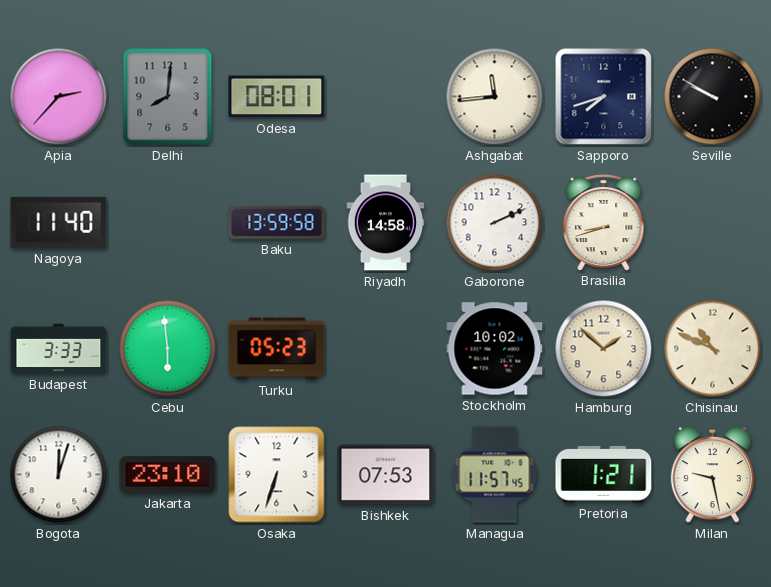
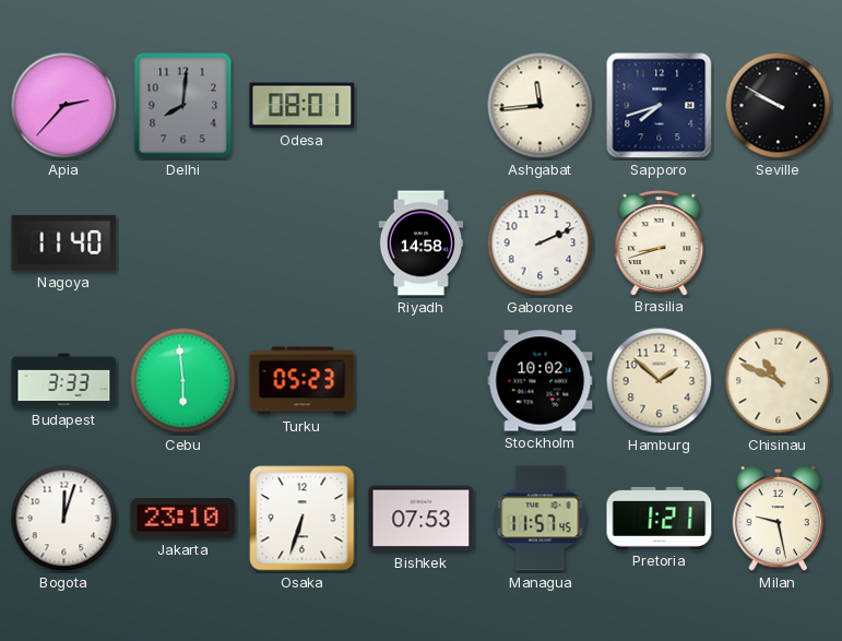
Baku: 13:59 -> none (277, 222)
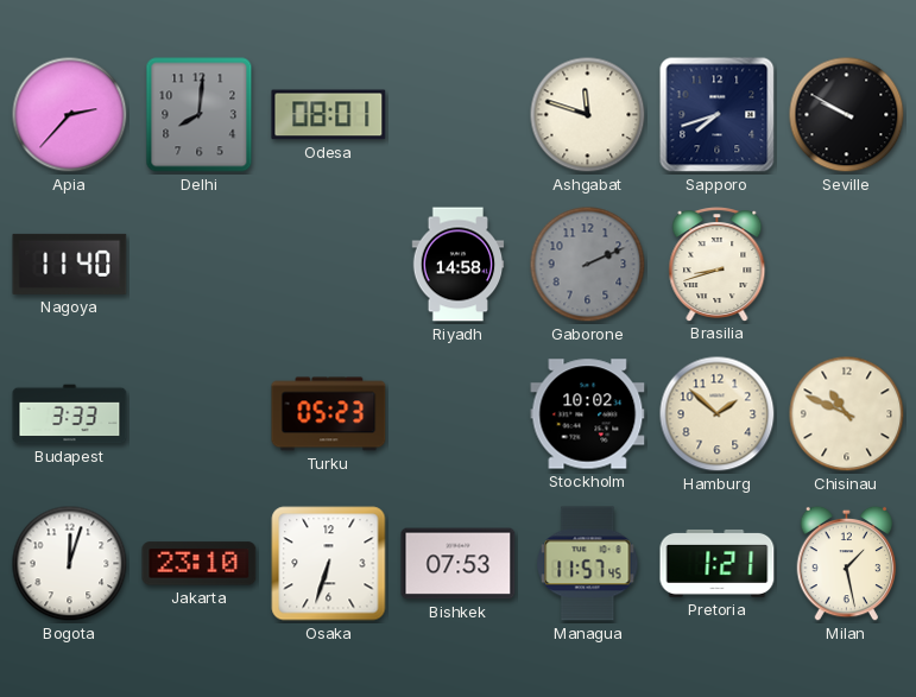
Ashgabat: 11:44 -> 11:48 (588, 115)
Gaborone dial: white -> grey (588, 265)
Cebu: 5:59 -> none (183, 381)
Milan: 9:28 -> 1:28 (847, 564)
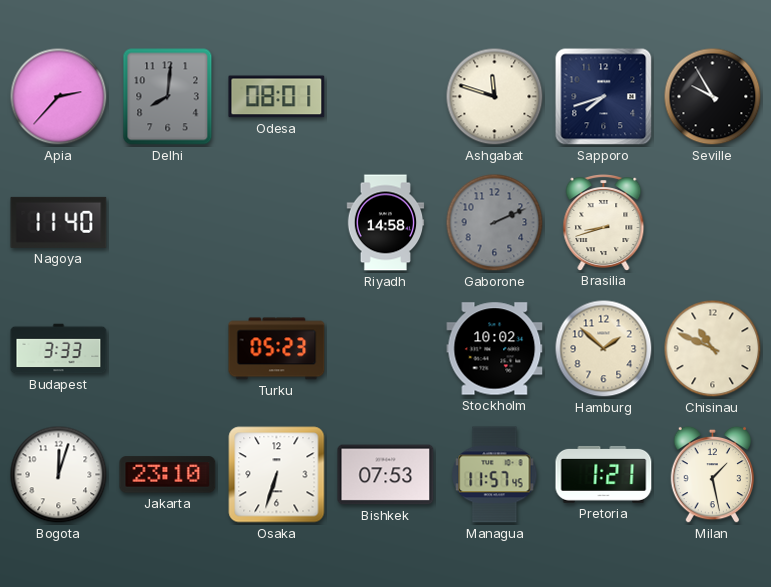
Seville: 9:50 -> 9:55 (713, 97)
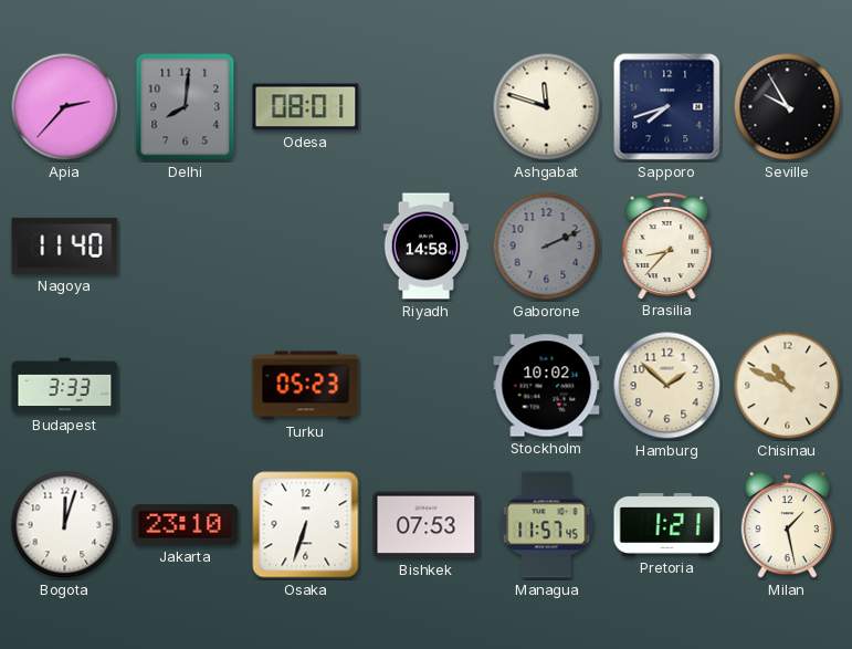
Brasilia: 8:42 -> 8:37 (667, 247)
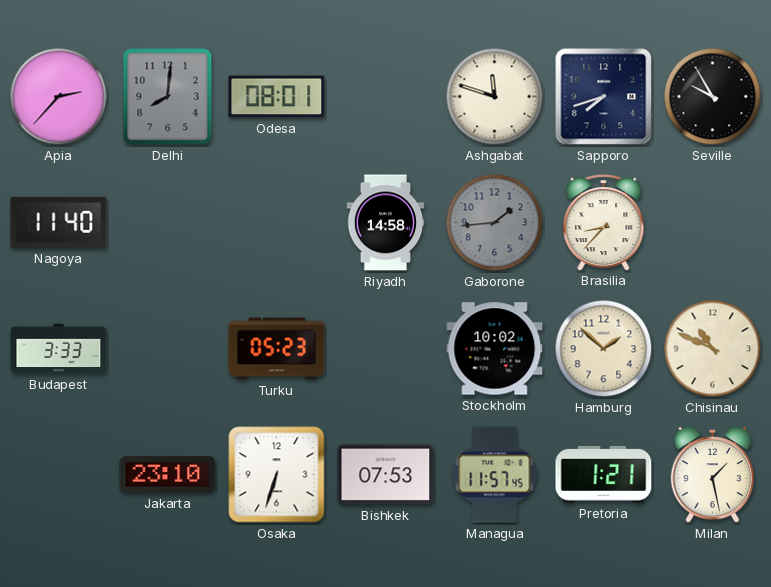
Gaborone: 2:11 -> 1:44 (495, 223)
Bogota: 12:03 -> none (65, 525)
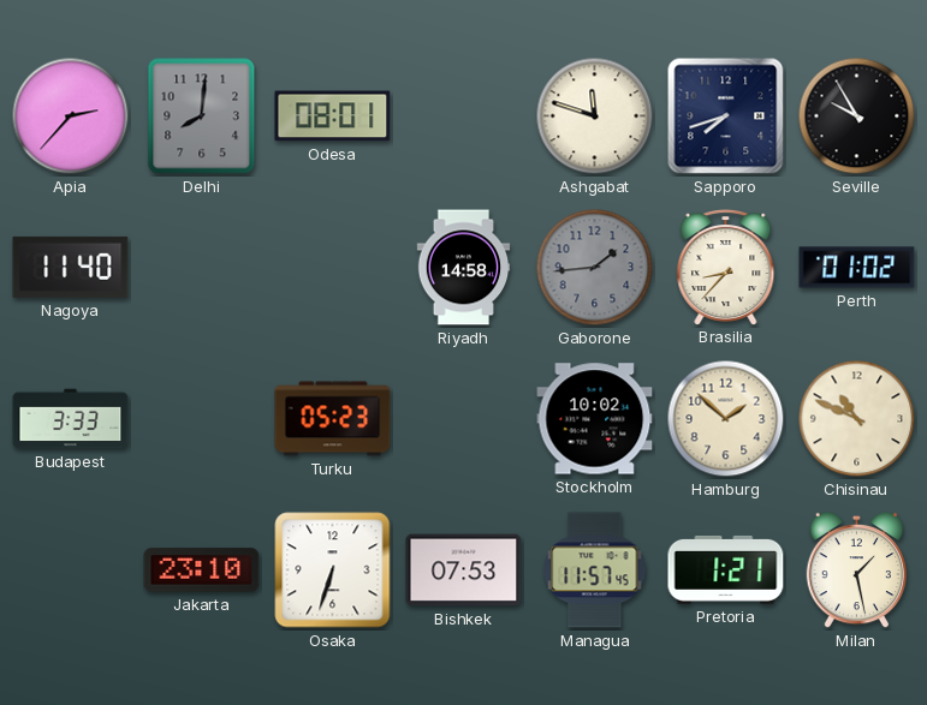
Perth: none -> 01:02 (857, 268)
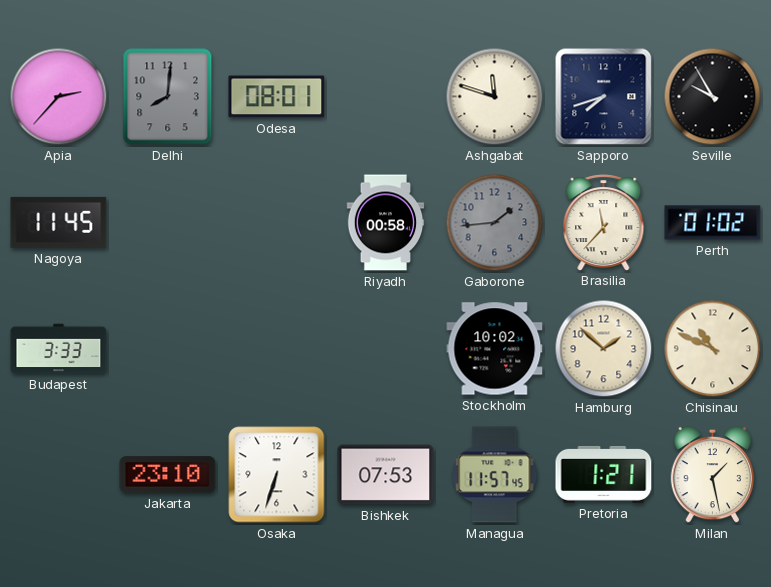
Nagoya: 11:40 -> 11:45 (59, 222)
Riyadh: 14:58 -> 00:58 (386, 223)
Brasilia: 8:37 -> 11:37 (604, 223)
Turku: 05:23 -> none (333, 419)
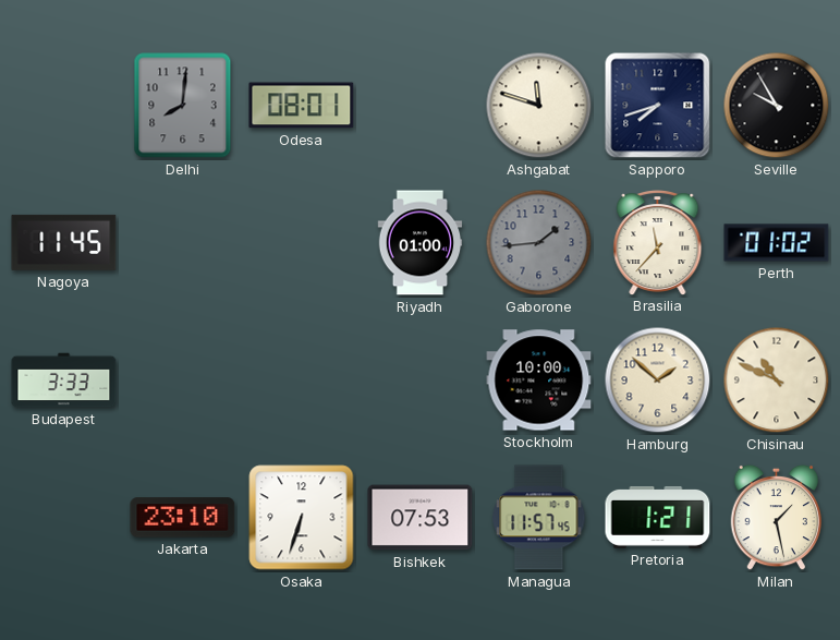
Apia: 2:37 -> none (59, 97)
Riyadh: 00:58 -> 01:00 (421, 243)
Stockholm: 10:02 -> 10:00 (539, 381)
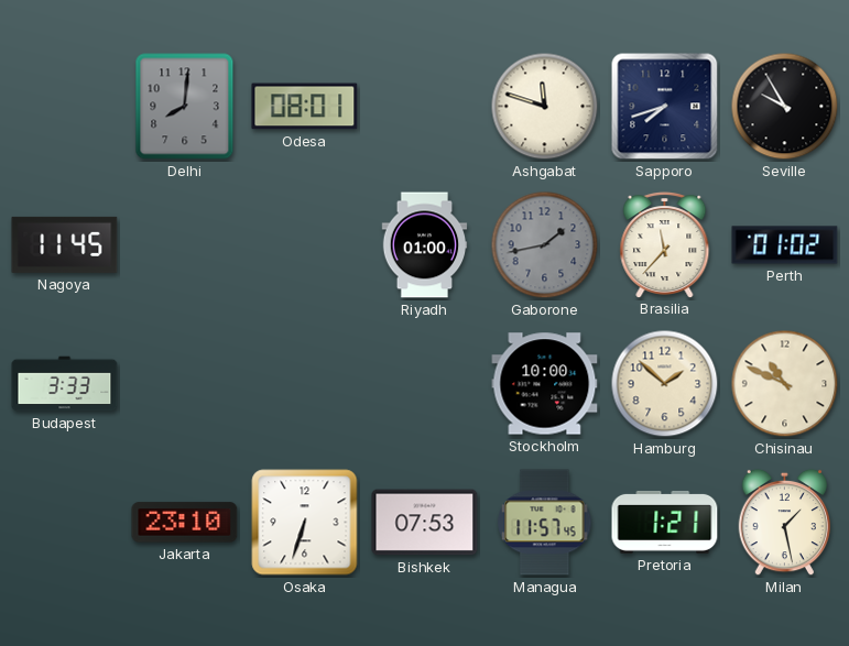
Gaborone: 1:44 -> 1:43 (545, 245)
